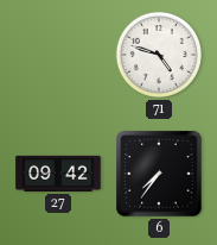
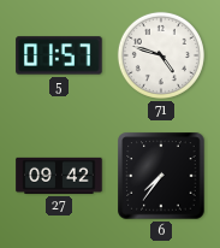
5: none -> 01:57 (59, 55)
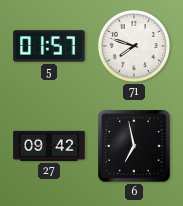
71: 4:48 -> 7:48 (134, 46)
6: 7:36 -> 6:58 (134, 146)
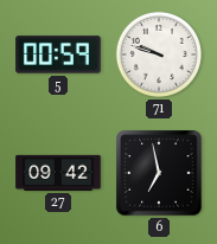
5: 01:57 -> 00:59 (58, 54)
71: 7:48 -> 9:48 (159, 54)
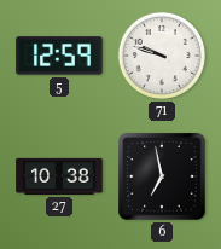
5: 00:59 -> 12:59 (59, 56)
27: 09:42 -> 10:38 (59, 176)
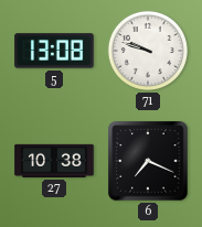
5: 12:59 -> 13:08 (54, 51)
6: 6:58 -> 7:19 (148, 161)
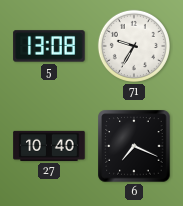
71: 9:48 -> 9:35 (134, 46)
27: 10:38 -> 10:40 (49, 146)
